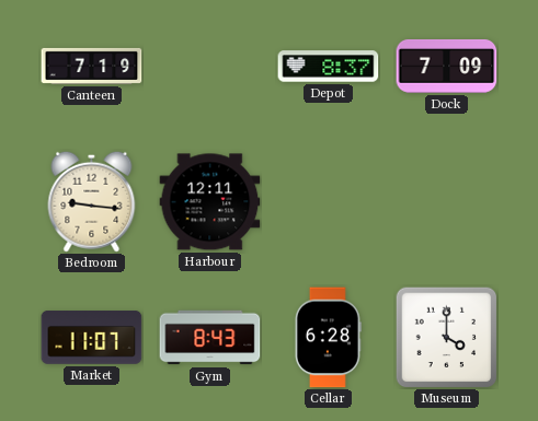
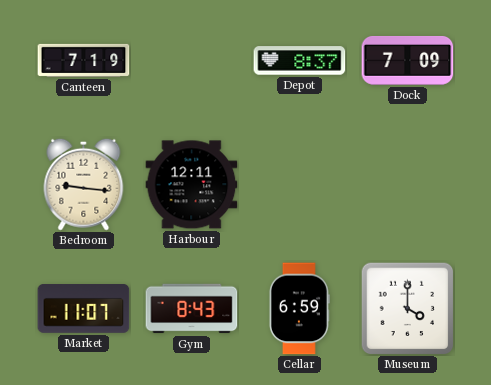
Cellar: 6:28 -> 6:59 (299, 309)
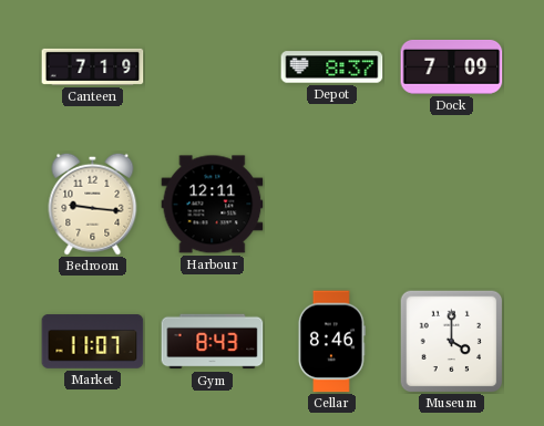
Cellar: 6:59 -> 8:46 (331, 342)
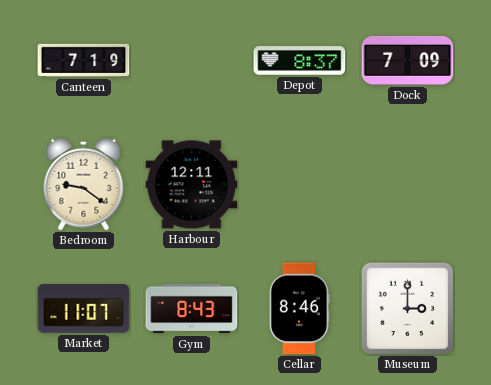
Bedroom: 9:16 -> 9:21 (84, 184)
Museum: 4:00 -> 3:00 (407, 308)
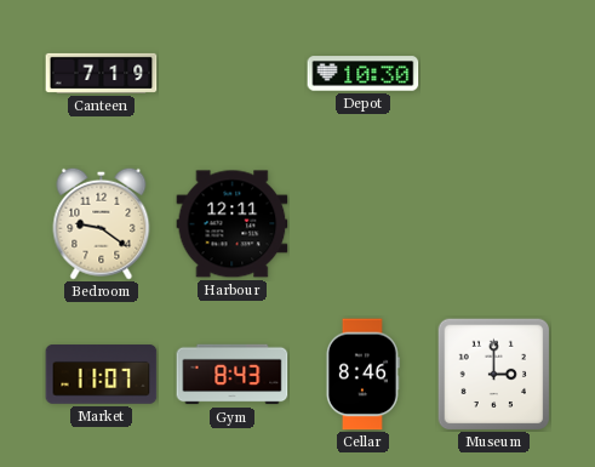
Depot: 8:37 -> 10:30 (364, 74)
Dock: 7:09 -> none (408, 61)
